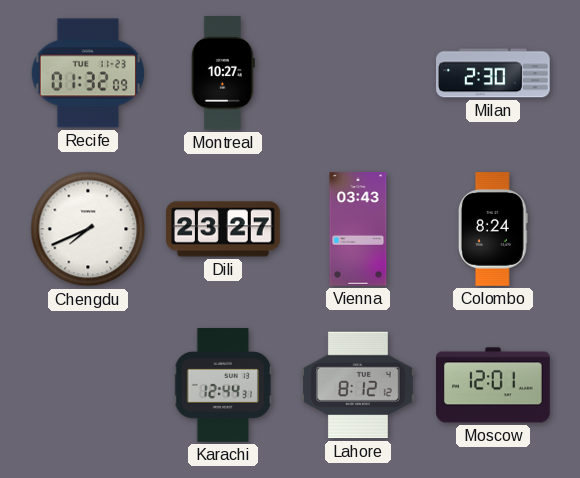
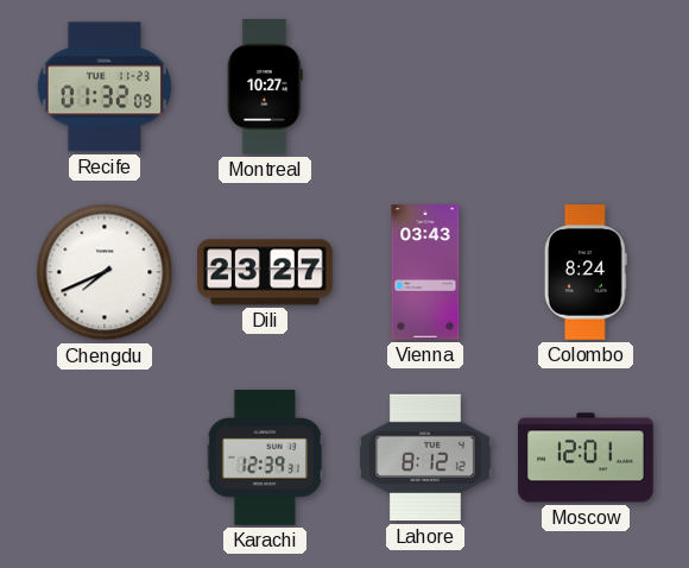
Milan: 2:30 -> none (493, 73)
Karachi: 12:44 -> 12:39 (265, 457)
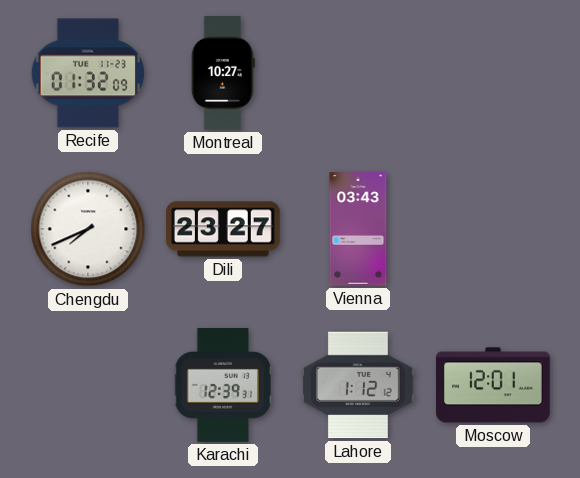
Colombo: 8:24 -> none (586, 272)
Lahore: 8:12 -> 1:12 (359, 385)
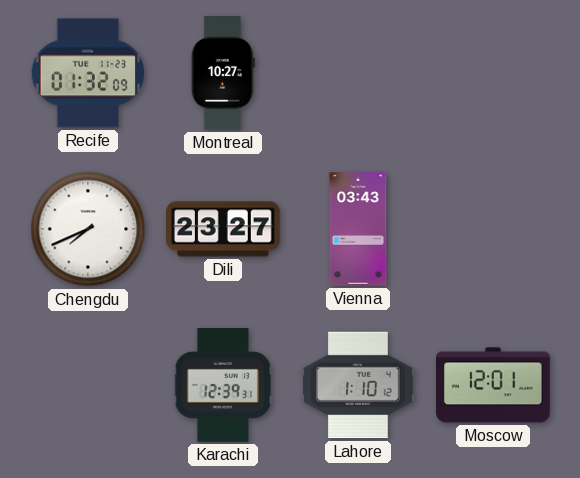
Lahore: 1:12 -> 1:10 (359, 385)
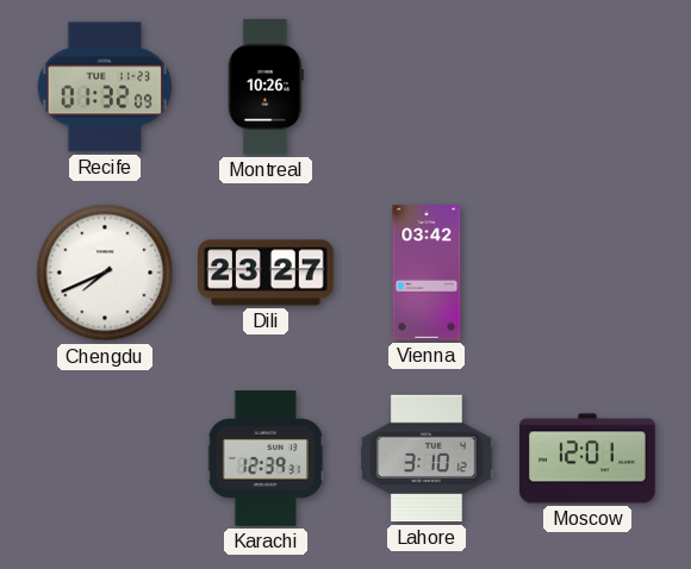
Montreal: 10:27 -> 10:26 (266, 87)
Vienna: 03:43 -> 03:42 (427, 273)
Lahore: 1:10 -> 3:10 (428, 458)
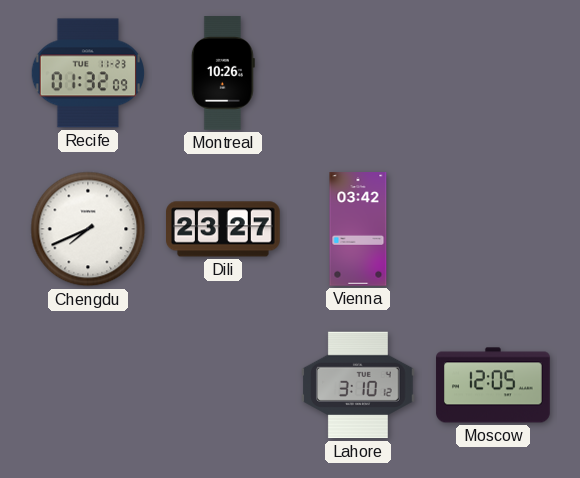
Karachi: 12:39 -> none (266, 458)
Moscow: 12:01 -> 12:05 (493, 385)
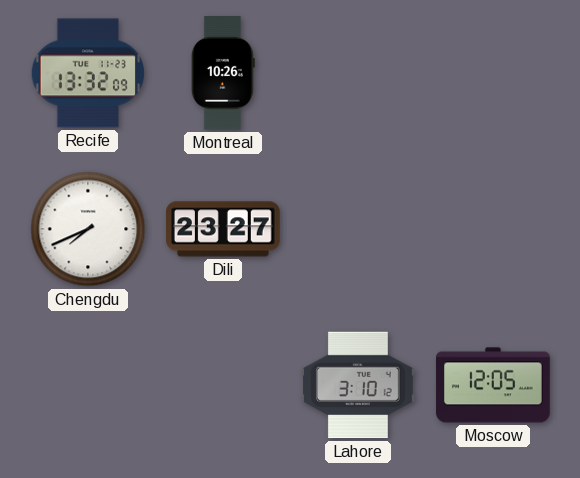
Recife: 01:32 -> 13:32 (87, 73)
Vienna: 03:42 -> none (358, 229)
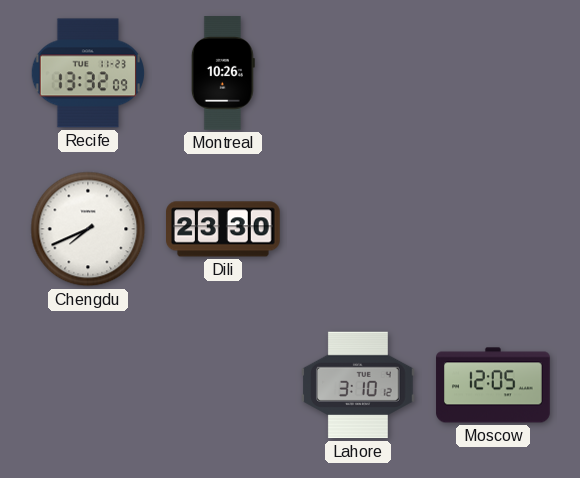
Dili: 23:27 -> 23:30 (224, 229)
